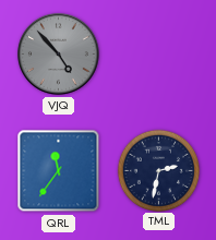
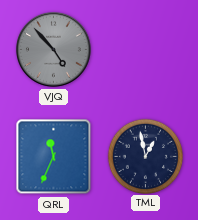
QRL: 11:36 -> 11:34 (54, 157)
TML: 2:32 -> 12:58 (145, 156)
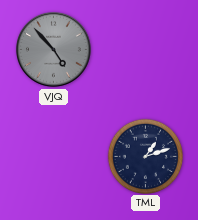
QRL: 11:34 -> none (54, 157)
TML: 12:58 -> 1:12 (145, 156)
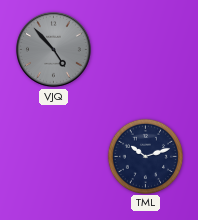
TML: 1:12 -> 10:12 (145, 156)
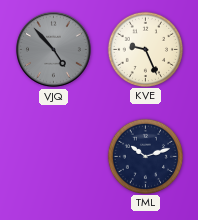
KVE: none -> 9:26 (145, 49)
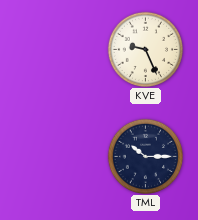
VJQ: 4:53 -> none (54, 50)
TML: 10:12 -> 10:15 (145, 156)
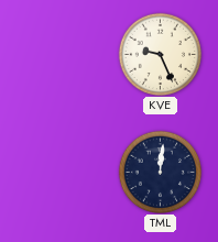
TML: 10:15 -> 12:01 (160, 172)
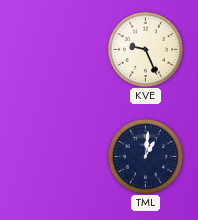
TML: 12:01 -> 1:01 (145, 156)
